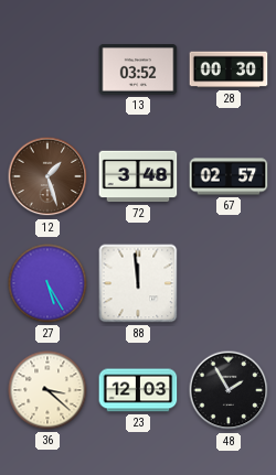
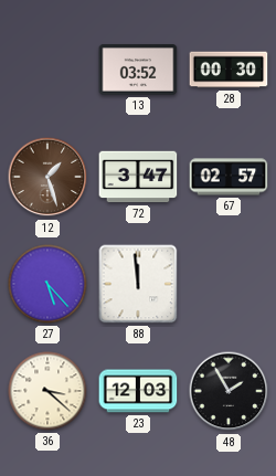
72: 3:48 -> 3:47 (138, 177)
27: 5:25 -> 5:23 (47, 284)
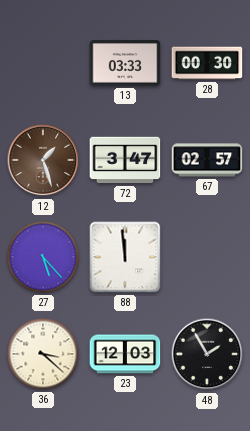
13: 03:52 -> 03:33 (125, 63)
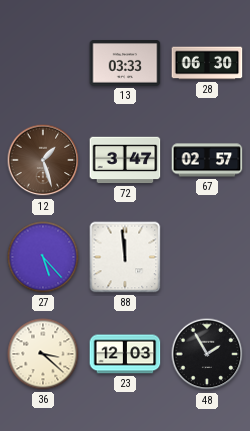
28: 00:30 -> 06:30 (207, 63)
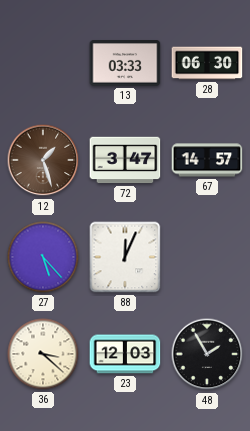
67: 02:57 -> 14:57 (207, 160)
88: 11:59 -> 12:04 (125, 257)
